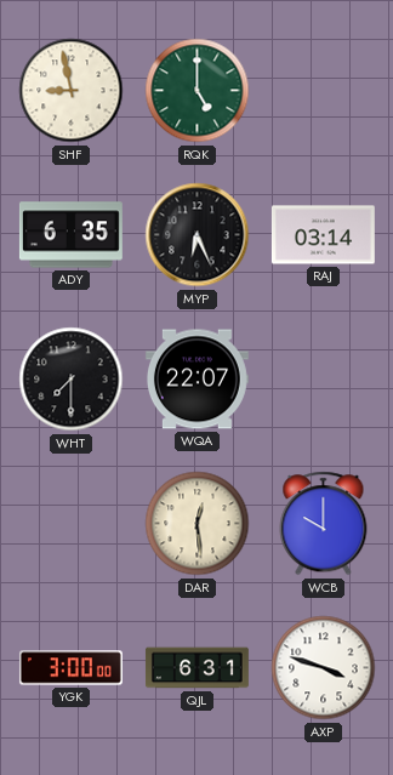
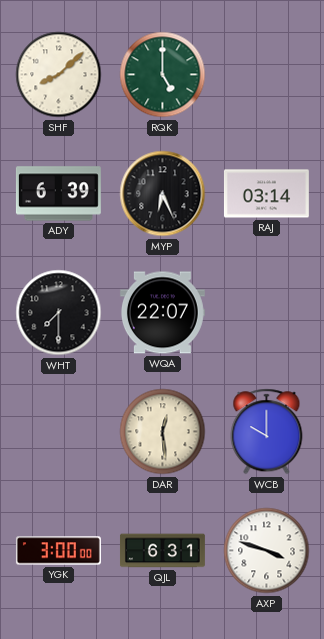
SHF: 8:58 -> 8:08 (59, 75)
ADY: 6:35 -> 6:39 (58, 194)
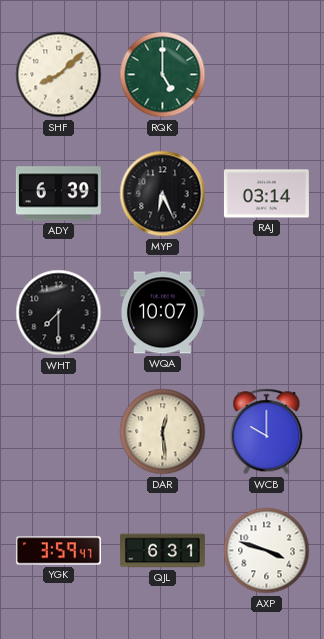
WQA: 22:07 -> 10:07 (162, 313)
YGK: 3:00 -> 3:59 (58, 551)
